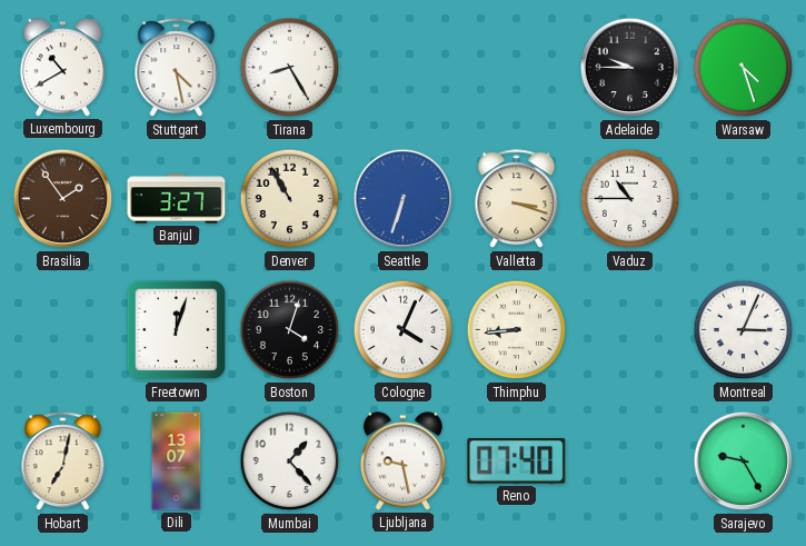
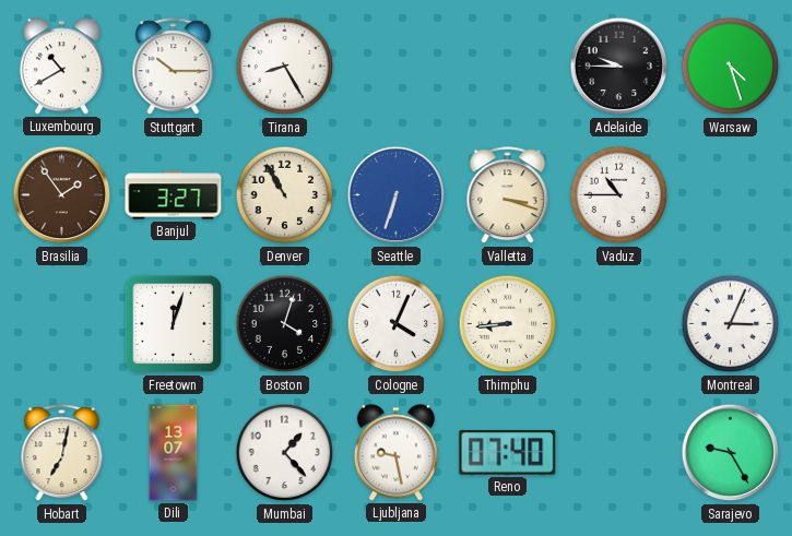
Stuttgart: 4:28 -> 10:15 (174, 67)
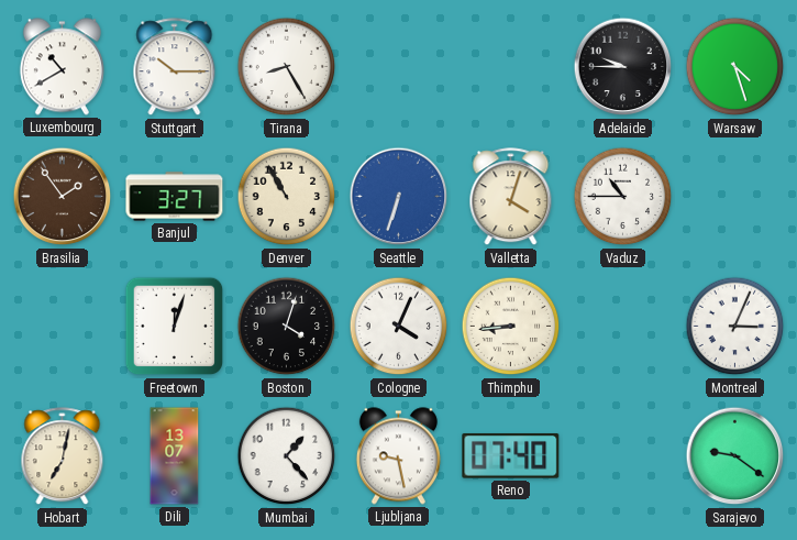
Valletta: 3:18 -> 4:03 (511, 197)
Sarajevo: 9:25 -> 9:21 (735, 456)
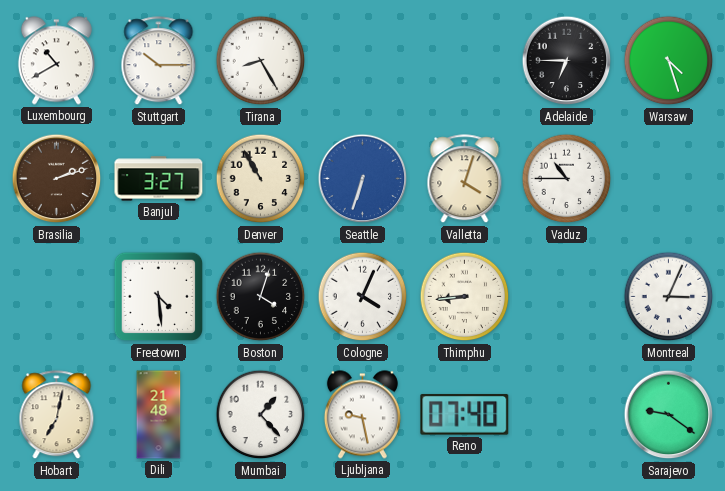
Adelaide: 9:45 -> 6:45 (567, 61)
Brasilia: 1:54 -> 2:12 (57, 179)
Freetown: 12:03 -> 4:29 (159, 297)
Dili: 13:07 -> 21:48 (159, 415)
